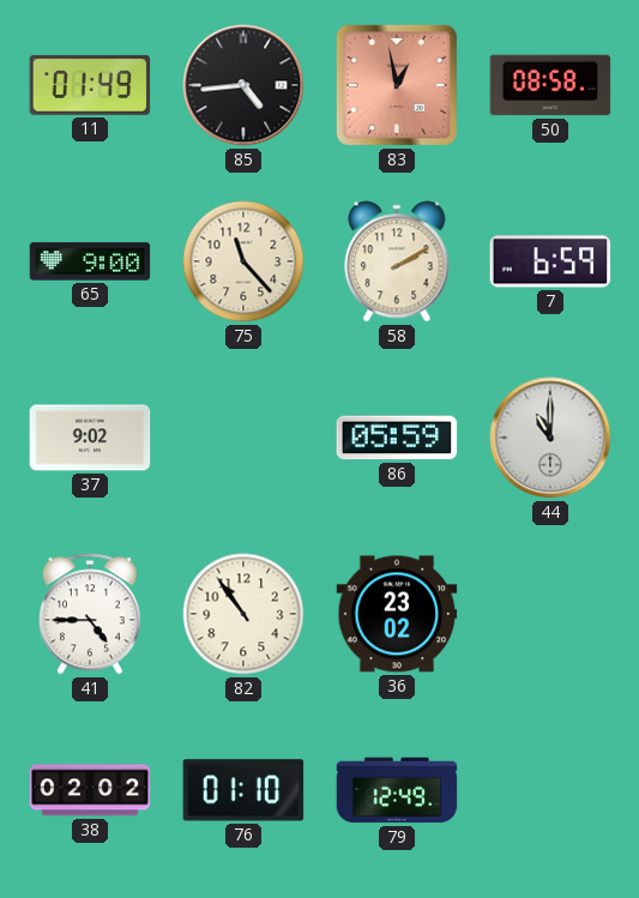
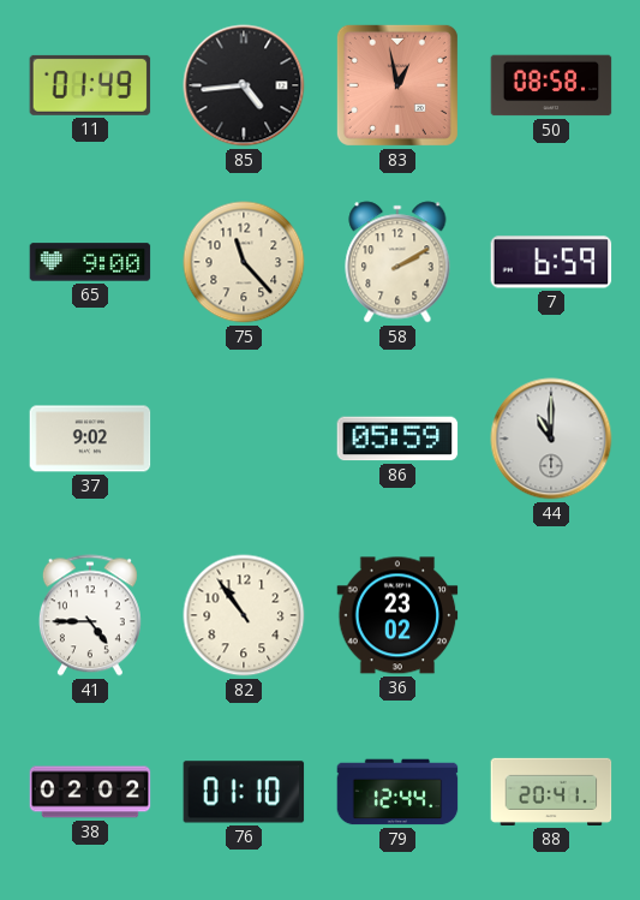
79: 12:49 -> 12:44 (397, 792)
88: none -> 20:41 (551, 792)
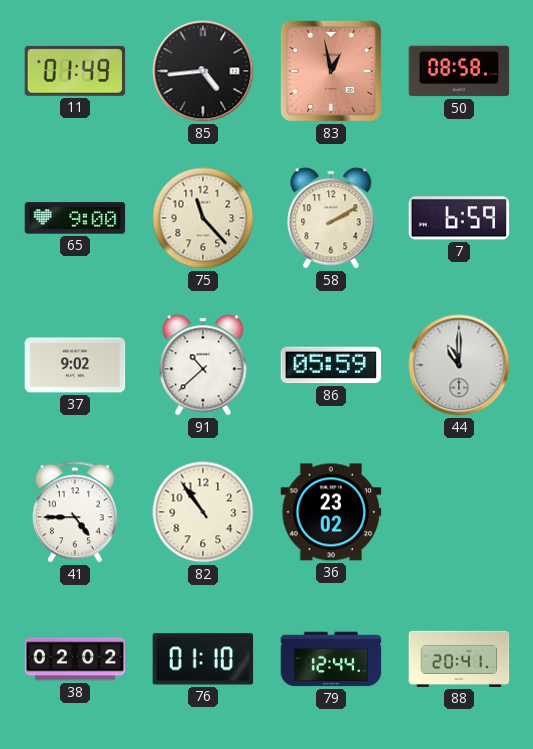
91: none -> 10:38 (203, 365)
